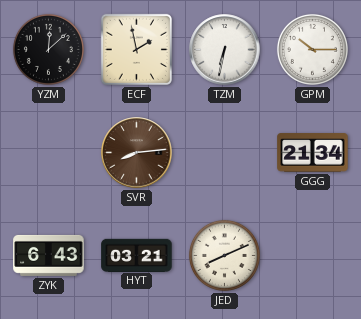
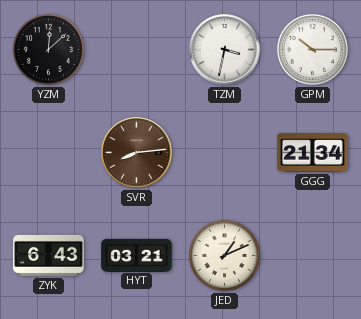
ECF: 1:58 -> none (136, 49)
TZM: 6:32 -> 3:32 (225, 50)
JED: 8:11 -> 1:11 (224, 255)
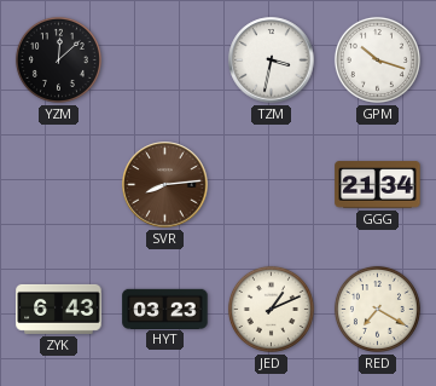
GPM: 10:15 -> 10:18 (377, 59)
HYT: 03:21 -> 03:23 (165, 309)
RED: none -> 7:20 (377, 309)
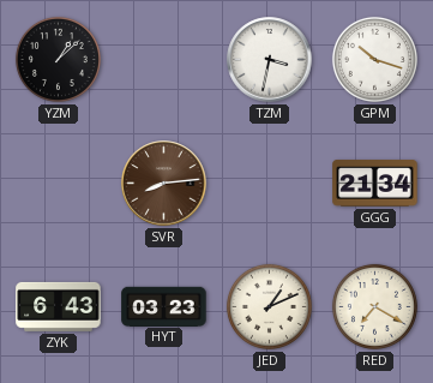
YZM: 12:08 -> 1:08 (58, 59)
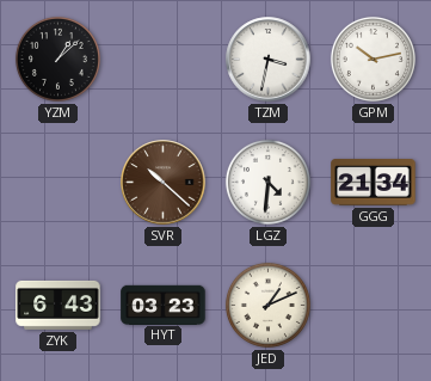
GPM: 10:18 -> 10:13 (372, 59)
SVR: 8:14 -> 10:22 (164, 183)
LGZ: none -> 4:31 (267, 182)
RED: 7:20 -> none (374, 306)
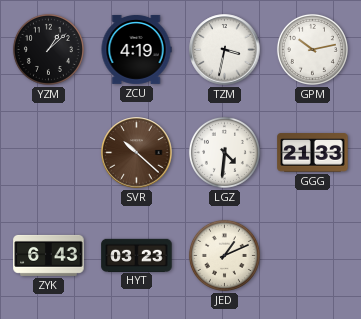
ZCU: none -> 4:19 (136, 49)
GGG: 21:34 -> 21:33 (313, 153)
